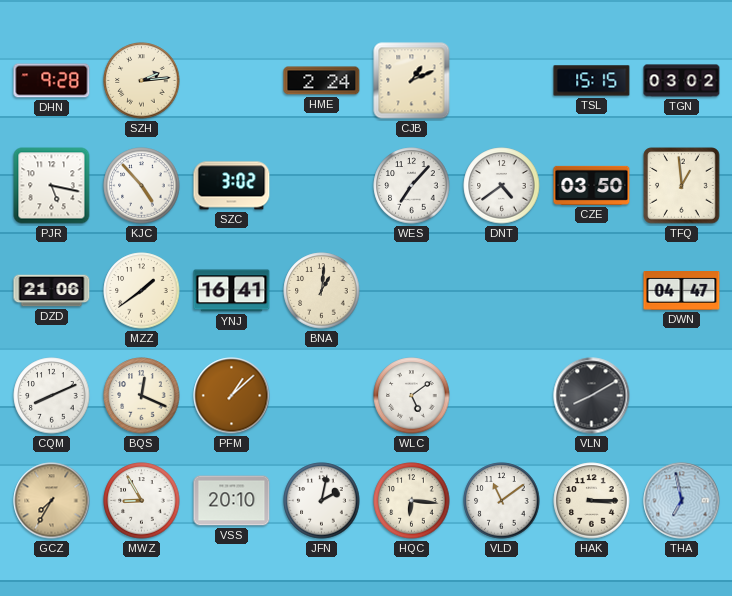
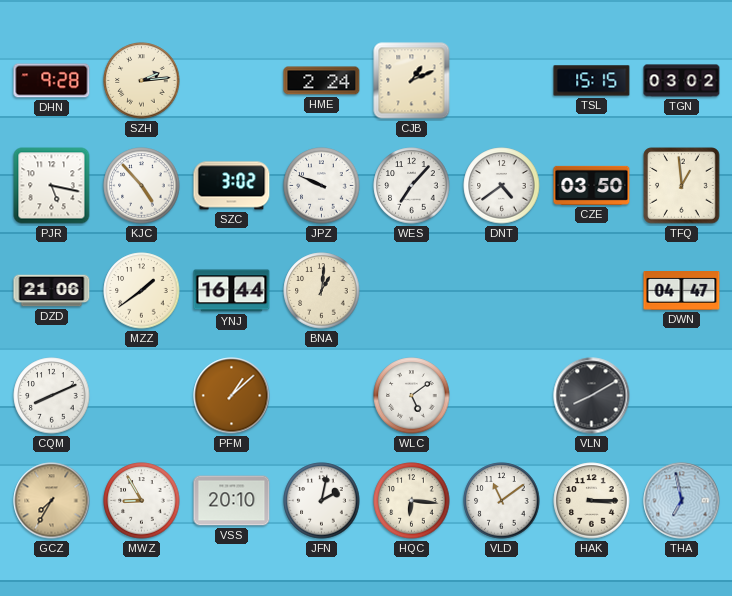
JPZ: none -> 9:49 (322, 186)
YNJ: 16:41 -> 16:44 (232, 291)
BQS: 12:19 -> none (142, 396)
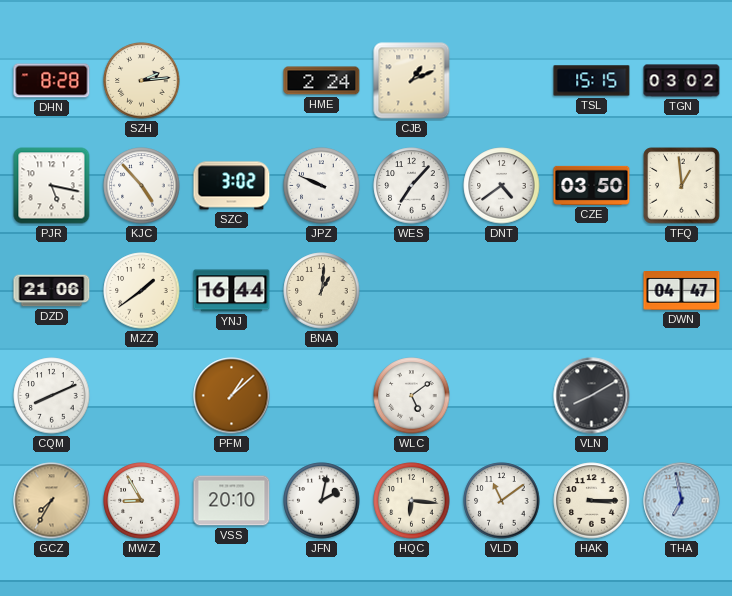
DHN: 9:28 -> 8:28 (52, 81)
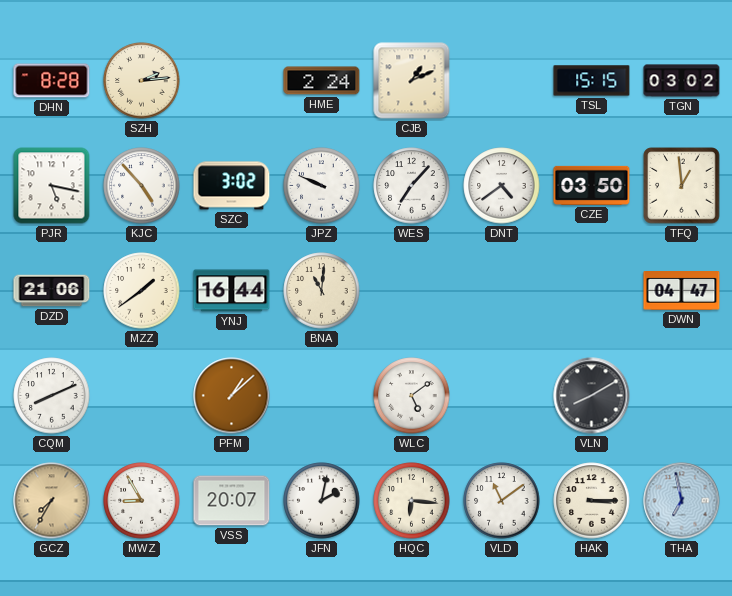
BNA: 1:01 -> 11:01 (322, 291)
VSS: 20:10 -> 20:07 (232, 501)
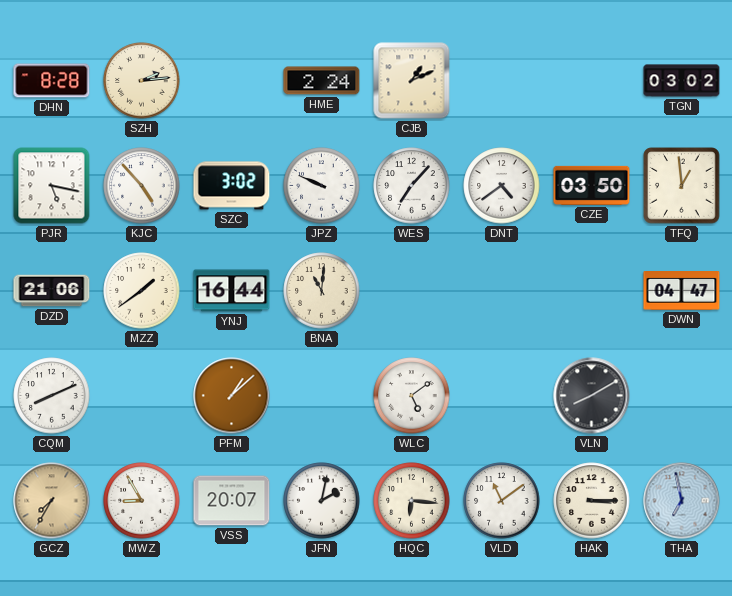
TSL: 15:15 -> none (592, 81)
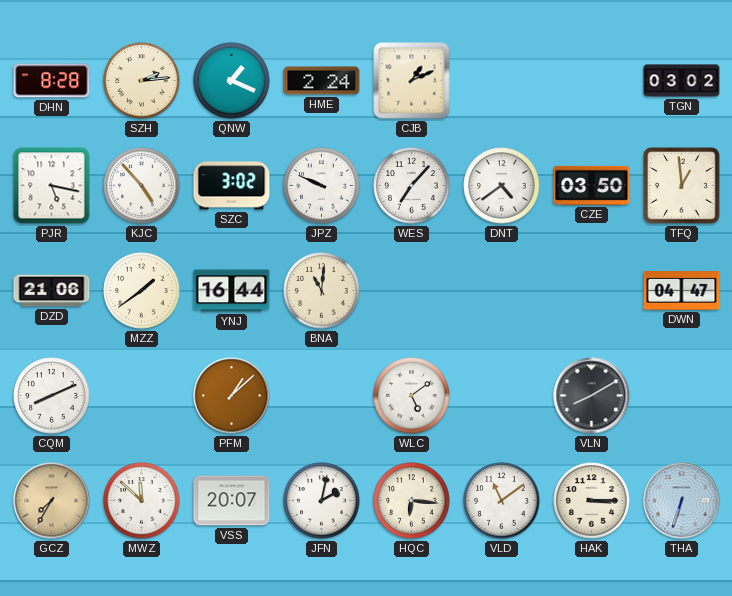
QNW: none -> 1:19 (232, 81)
MWZ: 8:55 -> 11:52 (142, 501)
THA: 6:58 -> 6:33 (682, 501)
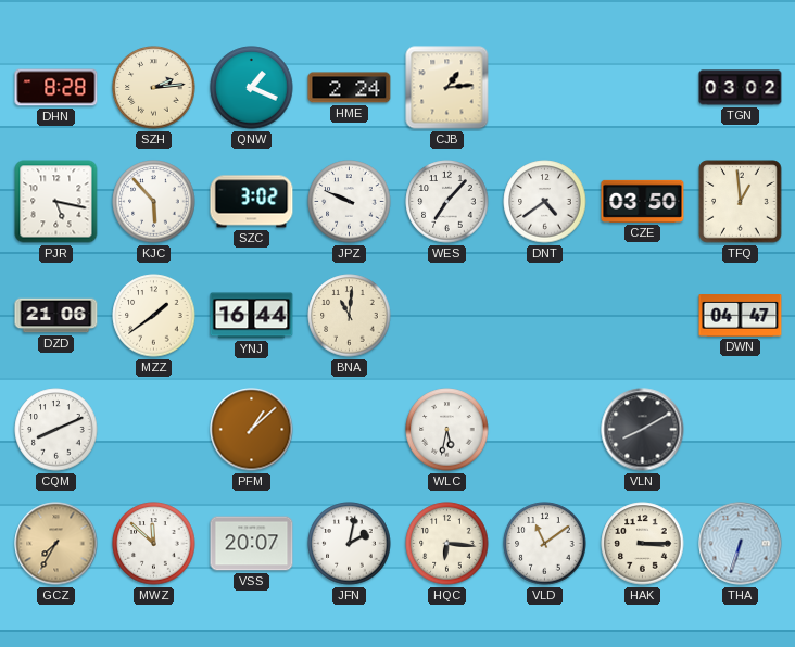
CJB: 1:11 -> 1:14 (447, 88)
KJC: 4:53 -> 5:53 (154, 202)
WLC: 5:09 -> 5:32 (447, 430)
